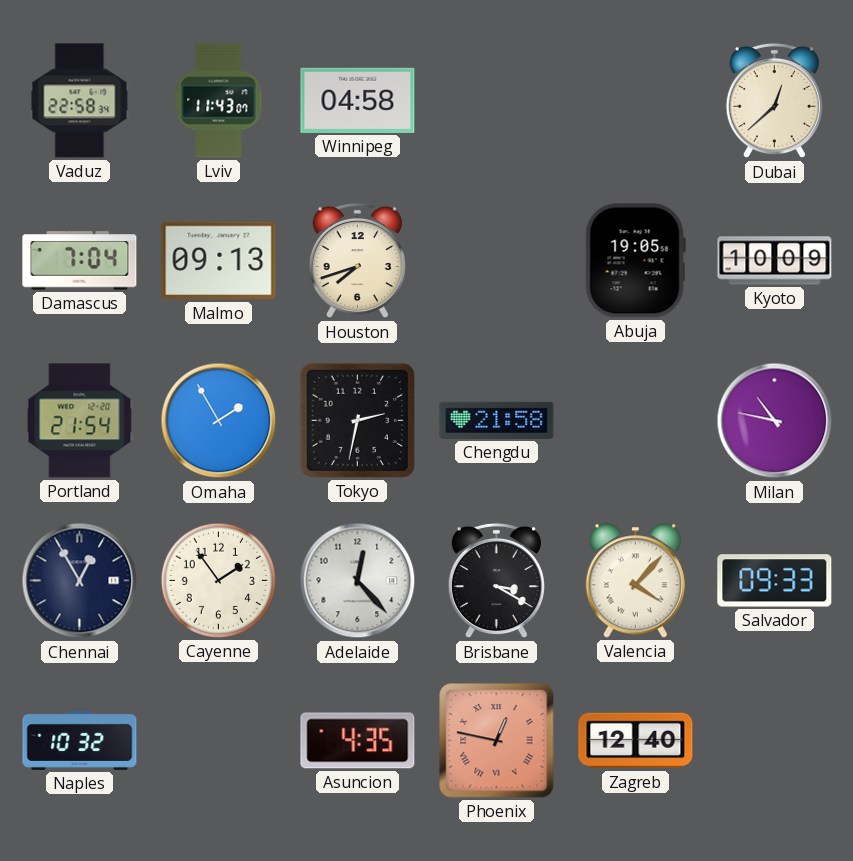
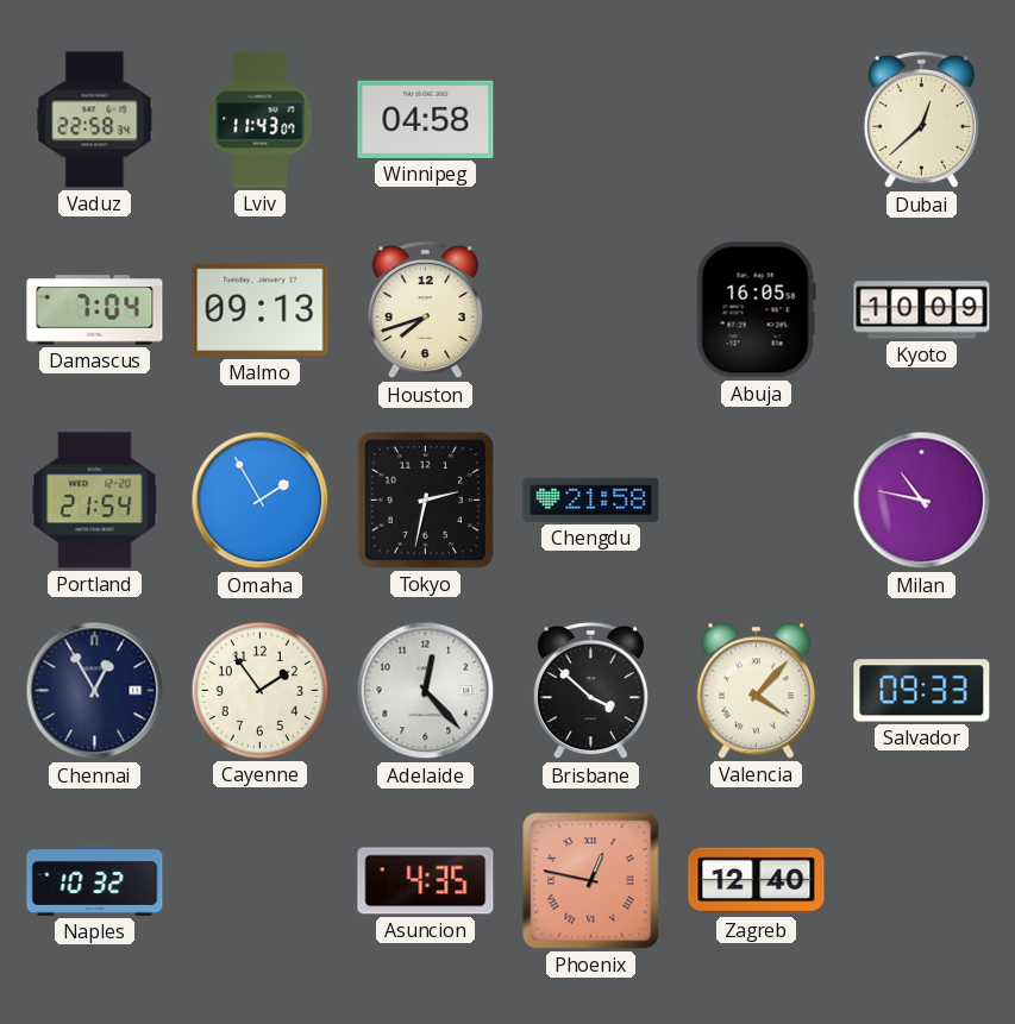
Abuja: 19:05 -> 16:05 (756, 310)
Brisbane: 3:20 -> 3:52 (590, 691)
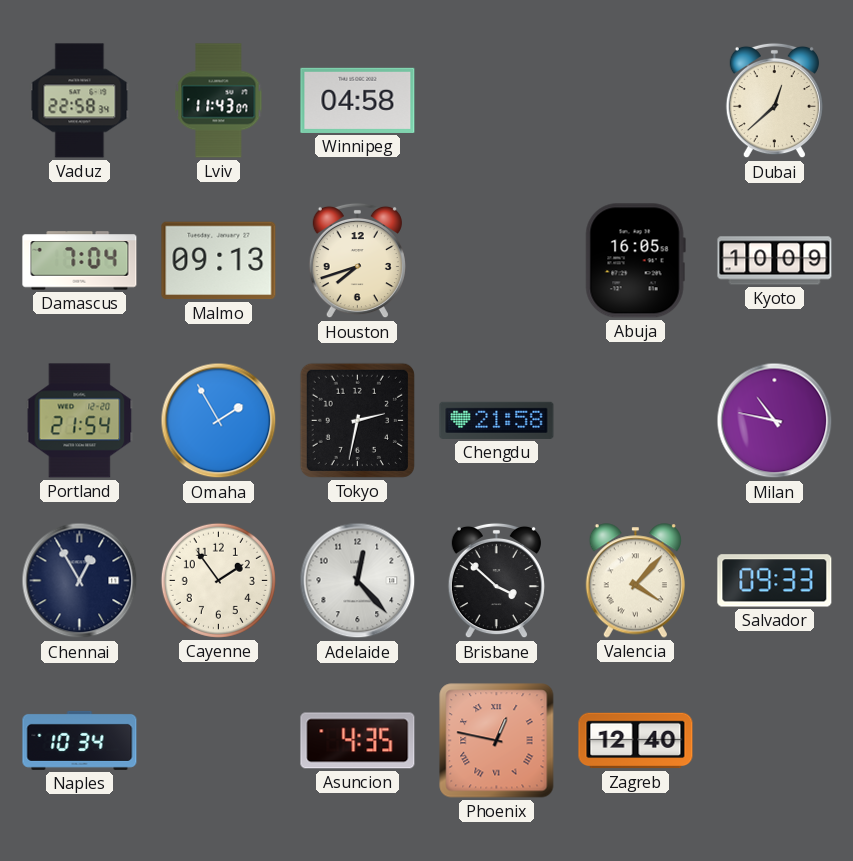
Naples: 10:32 -> 10:34 (80, 740)
